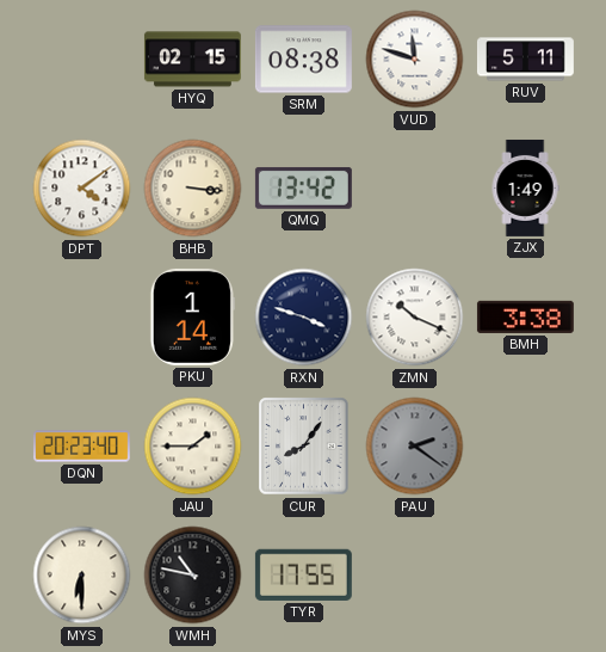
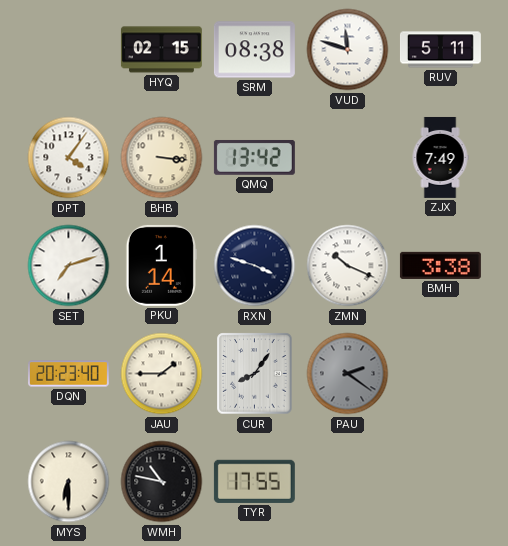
DPT: 4:09 -> 4:06 (69, 158)
ZJX: 1:49 -> 7:49 (440, 157)
SET: none -> 7:12 (69, 266)
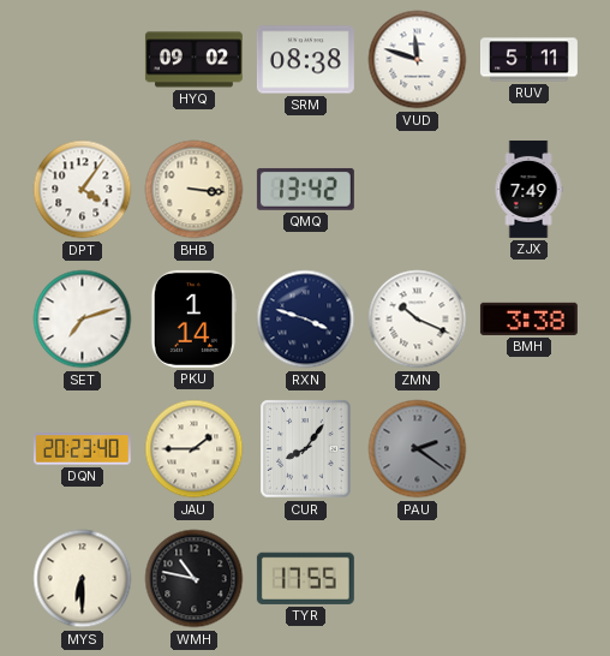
HYQ: 02:15 -> 09:02 (193, 60)
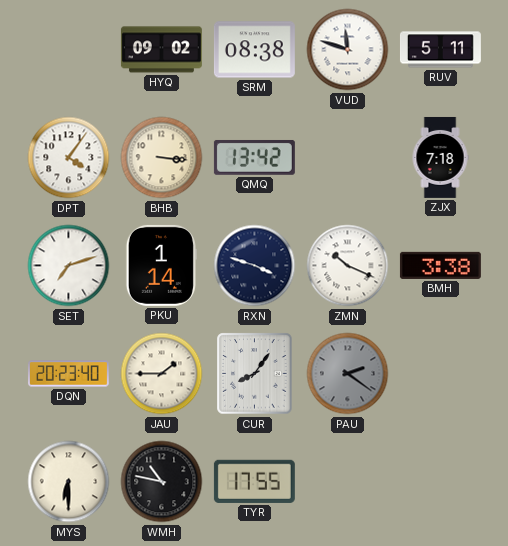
ZJX: 7:49 -> 7:18 (440, 157)
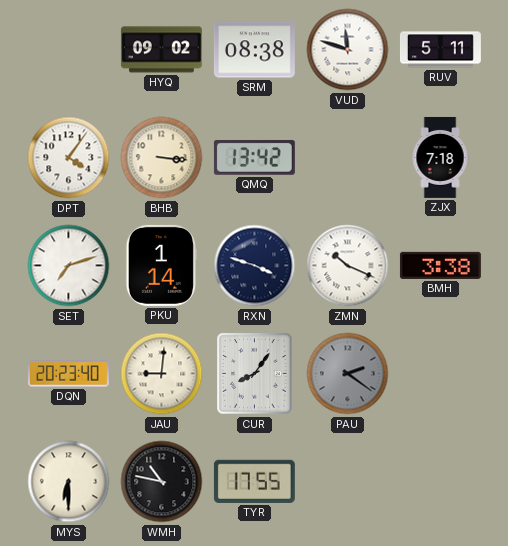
JAU: 1:45 -> 9:01 (162, 374)
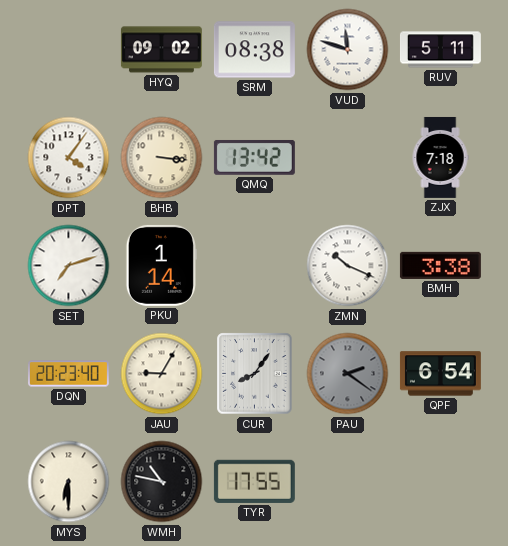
RXN: 3:48 -> none (255, 266)
JAU: 9:01 -> 9:05 (162, 374)
QPF: none -> 6:54 (440, 374)
